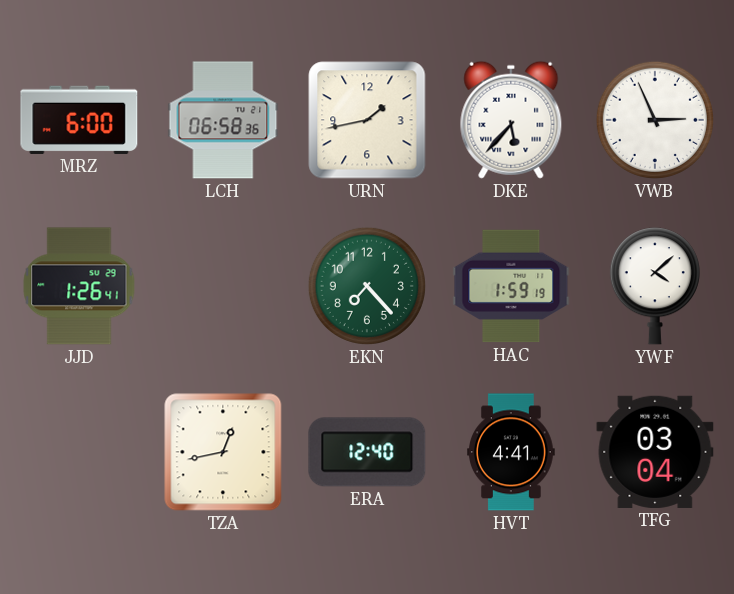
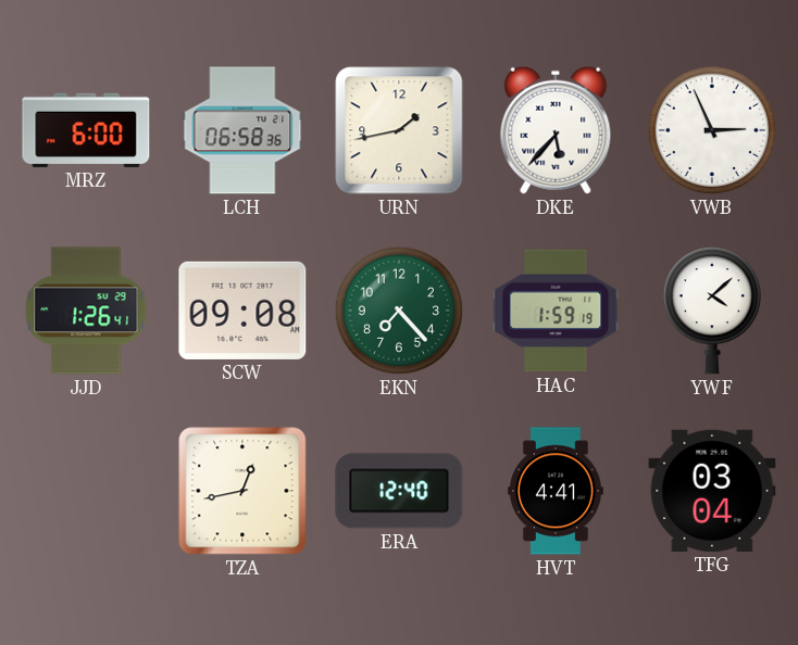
SCW: none -> 09:08 (242, 311)
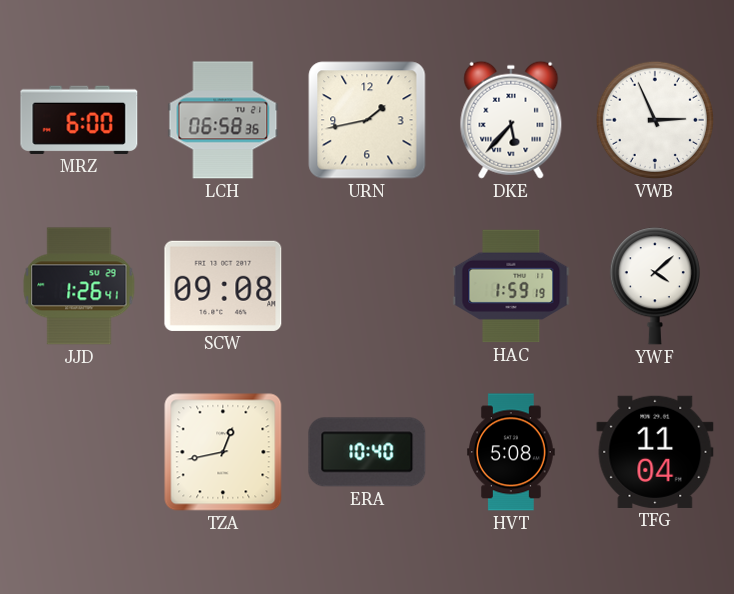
EKN: 7:23 -> none (399, 311)
ERA: 12:40 -> 10:40 (367, 452)
HVT: 4:41 -> 5:08 (512, 452)
TFG: 03:04 -> 11:04 (655, 452)
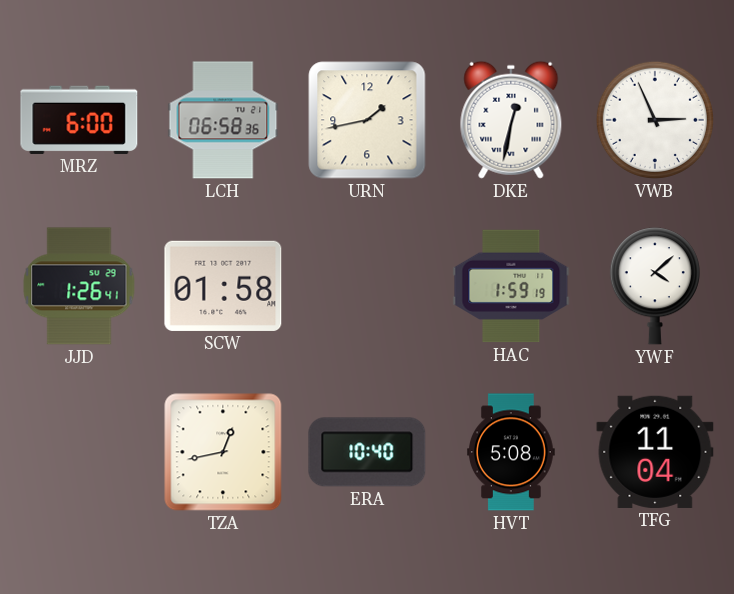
DKE: 5:37 -> 12:32 (511, 120)
SCW: 09:08 -> 01:58 (223, 286)
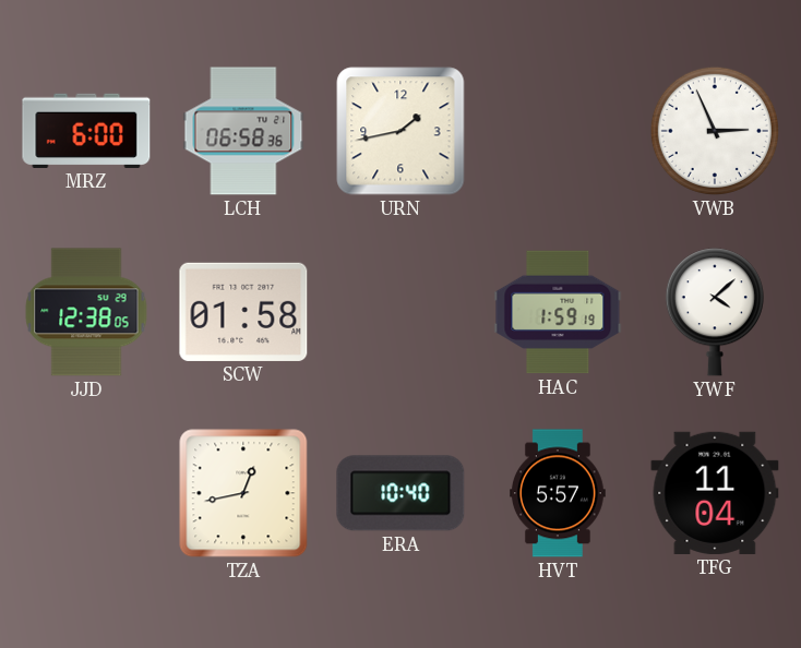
DKE: 12:32 -> none (511, 120)
JJD: 1:26 -> 12:38 (86, 312)
HVT: 5:08 -> 5:57 (559, 493)
